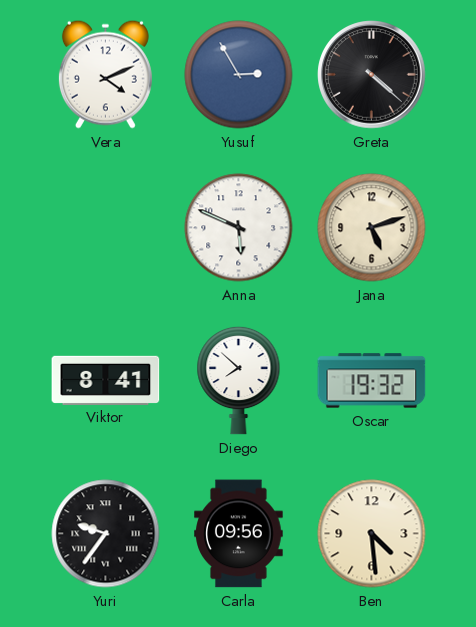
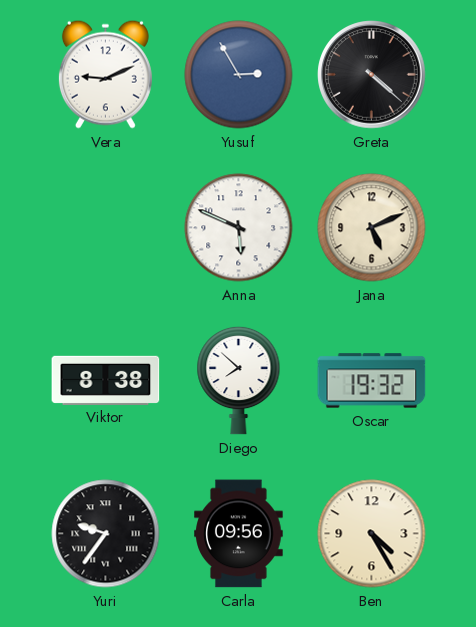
Vera: 4:11 -> 9:11 (105, 74)
Jana: 5:12 -> 5:11 (372, 228)
Viktor: 8:41 -> 8:38 (106, 380)
Ben: 4:29 -> 4:25 (372, 534)
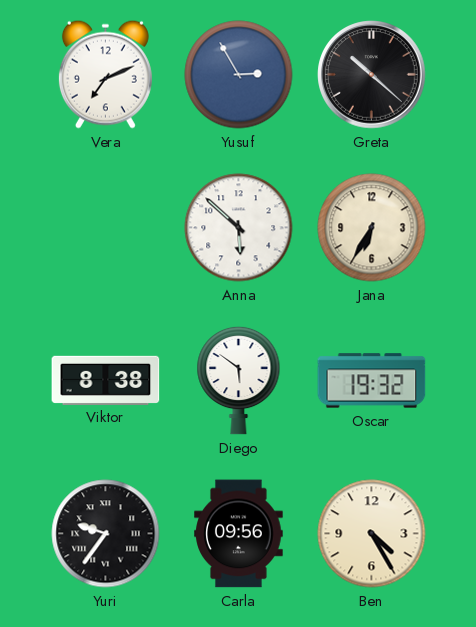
Vera: 9:11 -> 7:11 (105, 74)
Greta: 4:22 -> 10:22 (372, 75)
Anna: 5:49 -> 5:52 (239, 228)
Jana: 5:11 -> 6:35 (372, 228)
Diego: 7:52 -> 5:51 (239, 380)
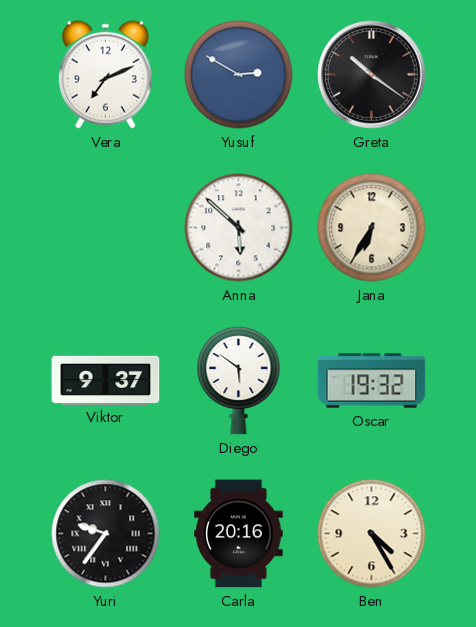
Yusuf: 2:55 -> 2:50 (239, 75)
Greta: 10:22 -> 10:21 (372, 75)
Viktor: 8:38 -> 9:37 (106, 380)
Carla: 09:56 -> 20:16 (239, 534)
